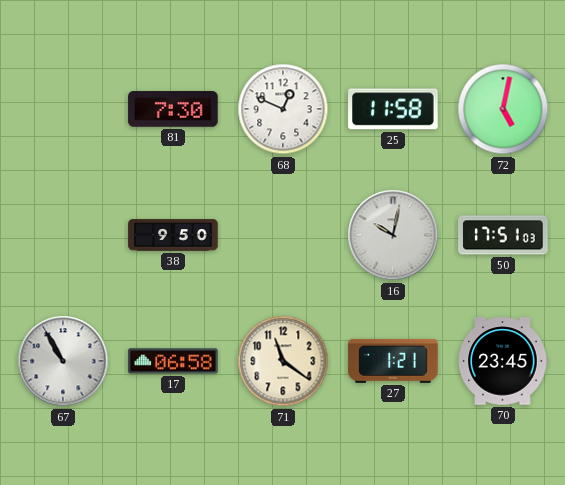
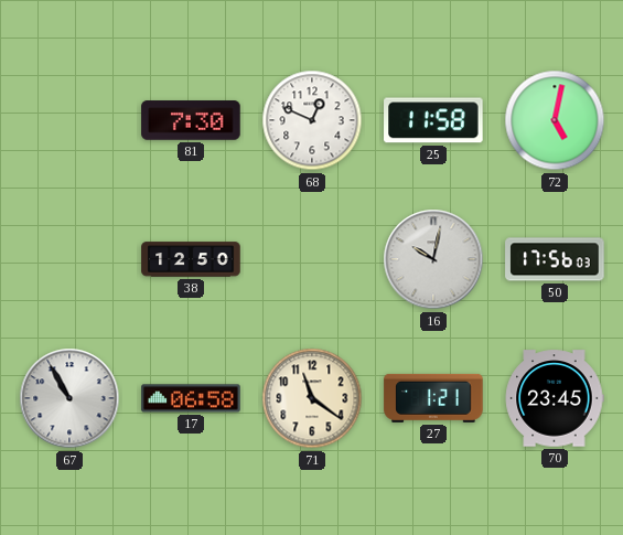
38: 9:50 -> 12:50 (191, 259)
50: 17:51 -> 17:56 (555, 259)
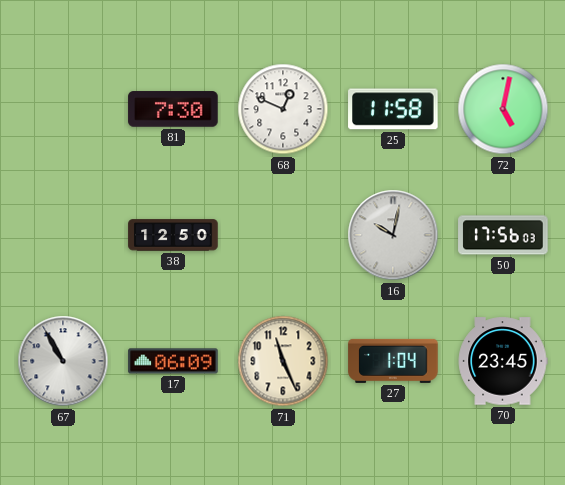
17: 06:58 -> 06:09 (173, 361)
71: 11:21 -> 11:26 (283, 361)
27: 1:21 -> 1:04 (393, 361)
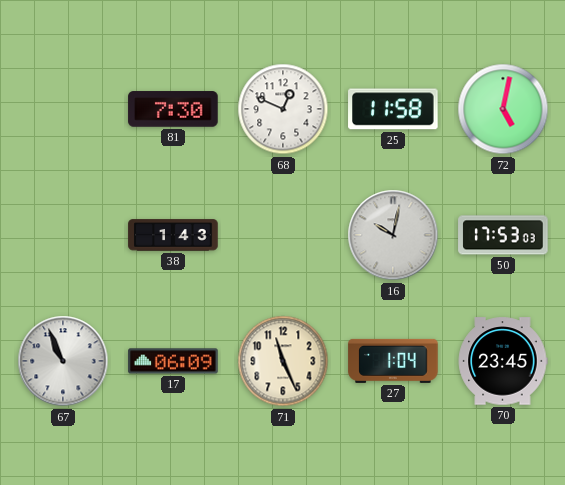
38: 12:50 -> 1:43 (173, 235)
50: 17:56 -> 17:53 (503, 235)
67: 10:55 -> 10:56 (63, 361)
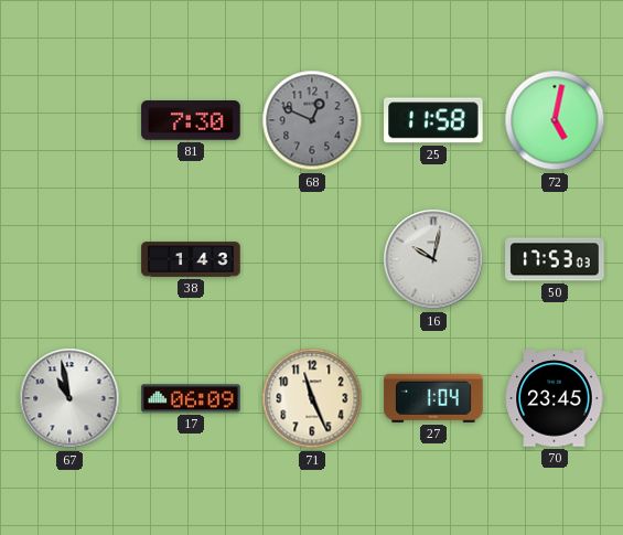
68 dial: white -> grey (312, 120)
67: 10:56 -> 10:58 (69, 398)
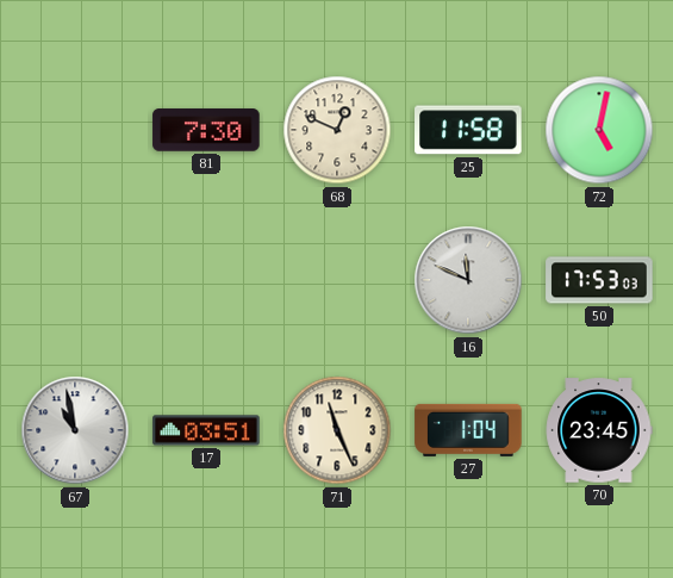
68 dial: grey -> cream (337, 130)
38: 1:43 -> none (191, 259)
16: 10:02 -> 11:49 (468, 280)
17: 06:09 -> 03:51 (206, 430)
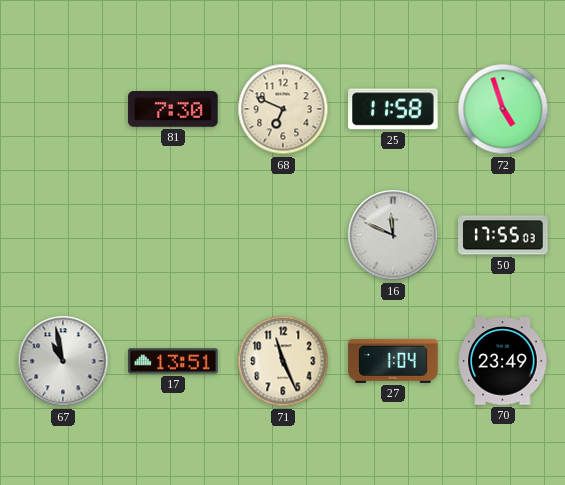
68: 12:49 -> 6:49 (283, 109)
72: 5:02 -> 4:57 (503, 109)
50: 17:53 -> 17:55 (503, 235)
17: 03:51 -> 13:51 (173, 361)
70: 23:45 -> 23:49 (503, 361)
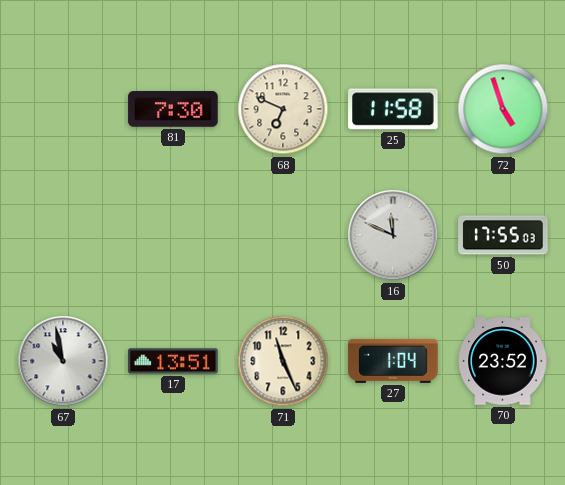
70: 23:49 -> 23:52 (503, 361)
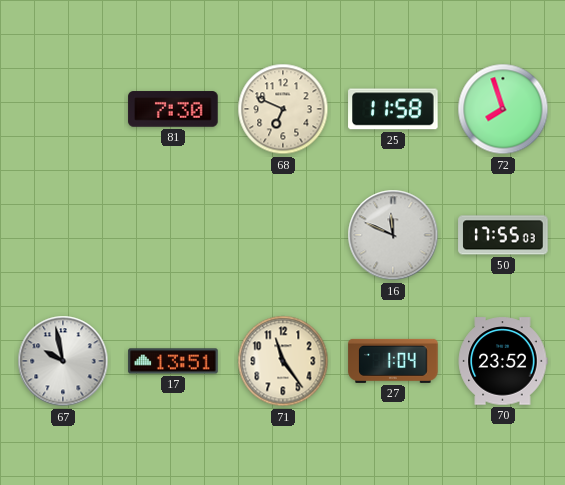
72: 4:57 -> 7:57 (503, 109)
67: 10:58 -> 9:58 (63, 361)
71: 11:26 -> 11:24 (283, 361)
